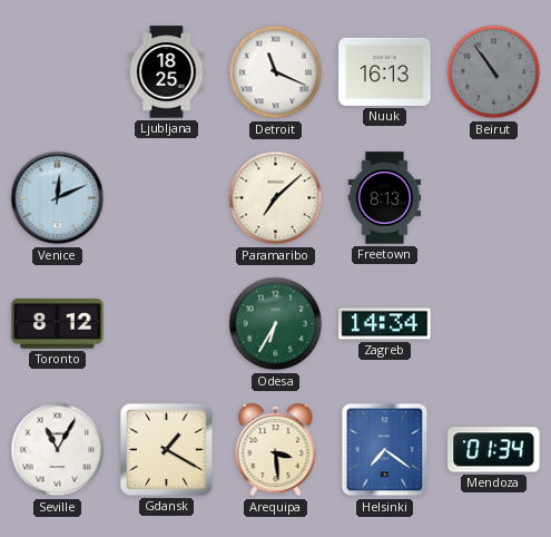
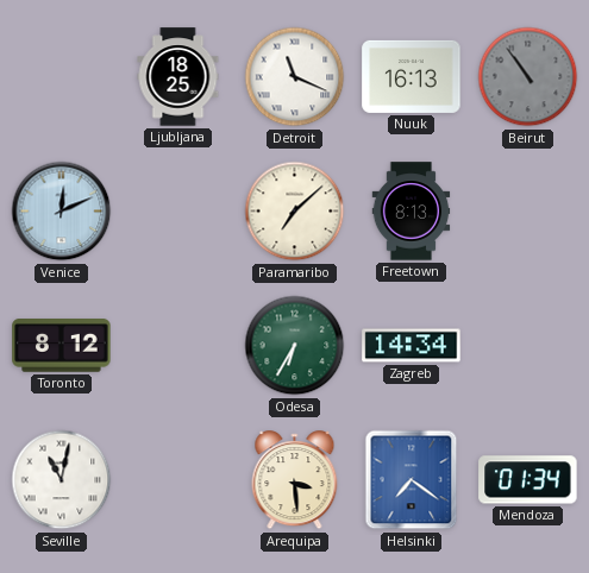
Seville: 11:05 -> 11:02 (62, 480)
Gdansk: 1:20 -> none (166, 449)
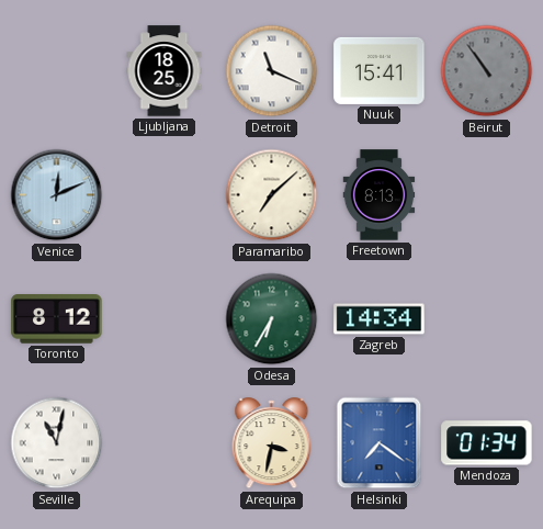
Nuuk: 16:13 -> 15:41 (380, 70)
Arequipa: 3:29 -> 3:32 (272, 443)
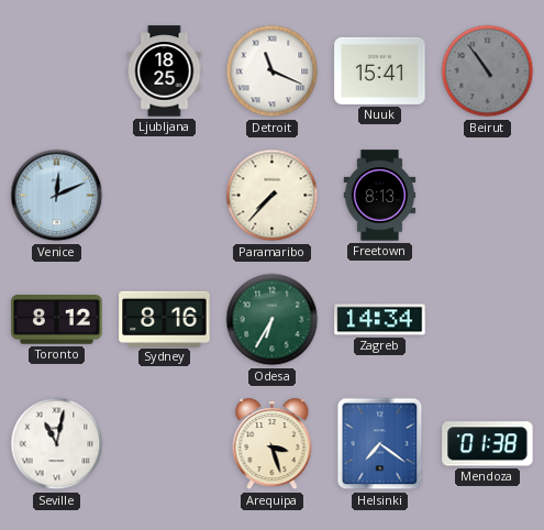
Paramaribo: 7:08 -> 7:37 (273, 196)
Sydney: none -> 8:16 (165, 319)
Arequipa: 3:32 -> 3:27 (273, 444)
Mendoza: 01:34 -> 01:38 (488, 444)
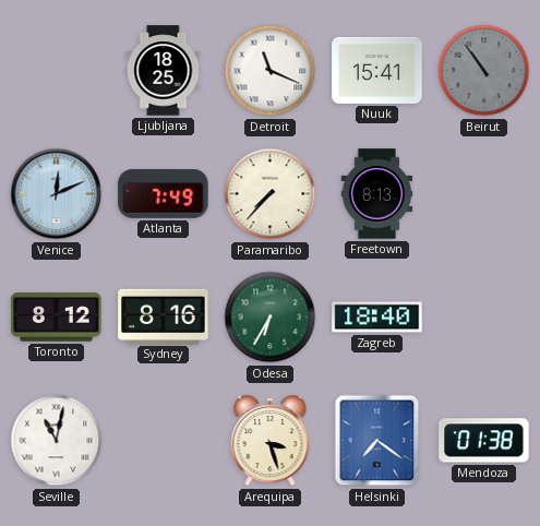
Atlanta: none -> 7:49 (164, 193)
Zagreb: 14:34 -> 18:40 (377, 318)
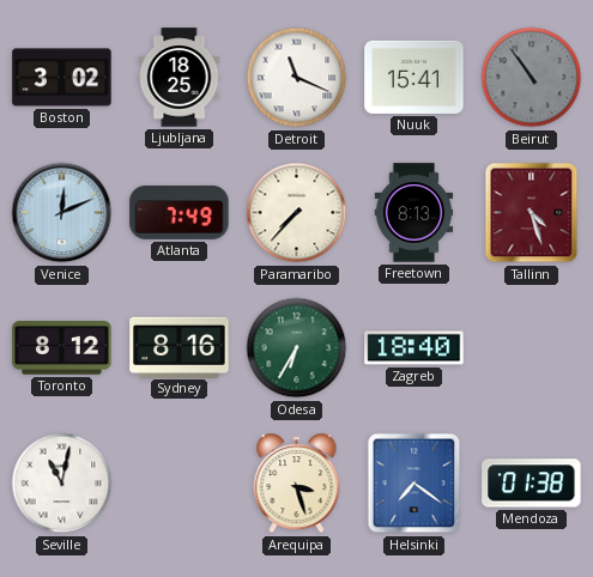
Boston: none -> 3:02 (62, 78)
Tallinn: none -> 4:27 (532, 213)
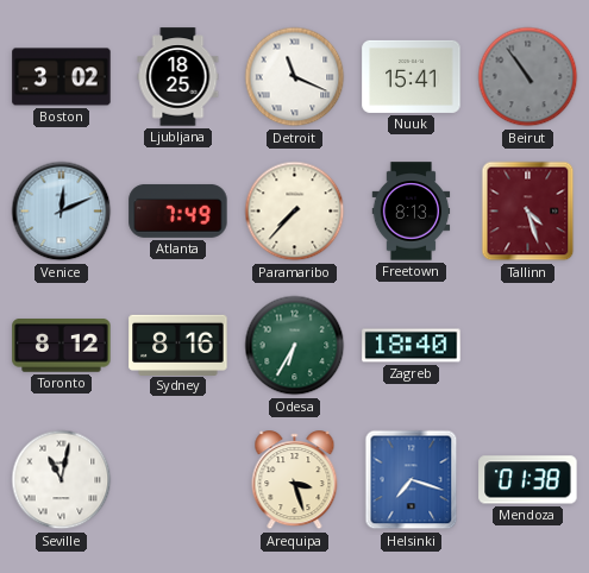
Helsinki: 7:21 -> 7:18 (412, 480)
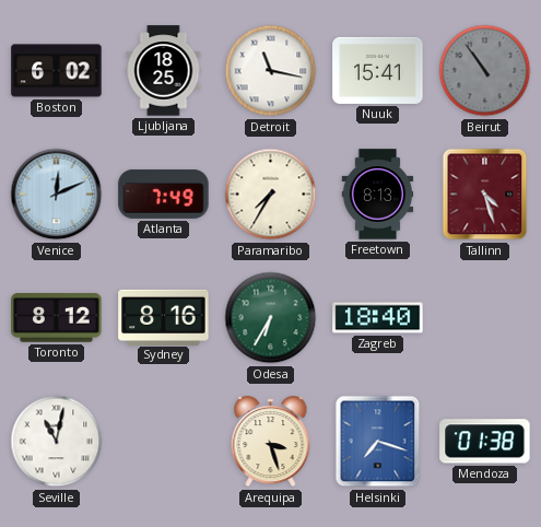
Boston: 3:02 -> 6:02 (57, 71)
Detroit: 11:19 -> 11:17 (271, 71)
Paramaribo: 7:37 -> 7:35 (271, 195)
